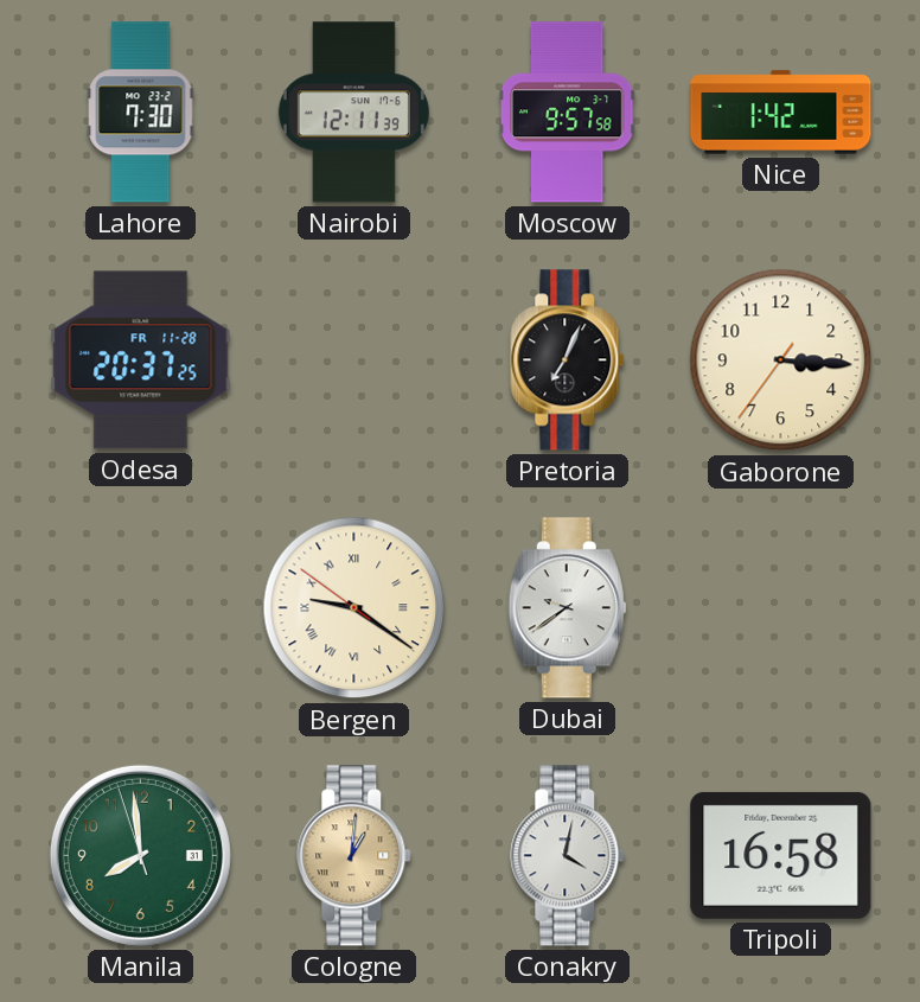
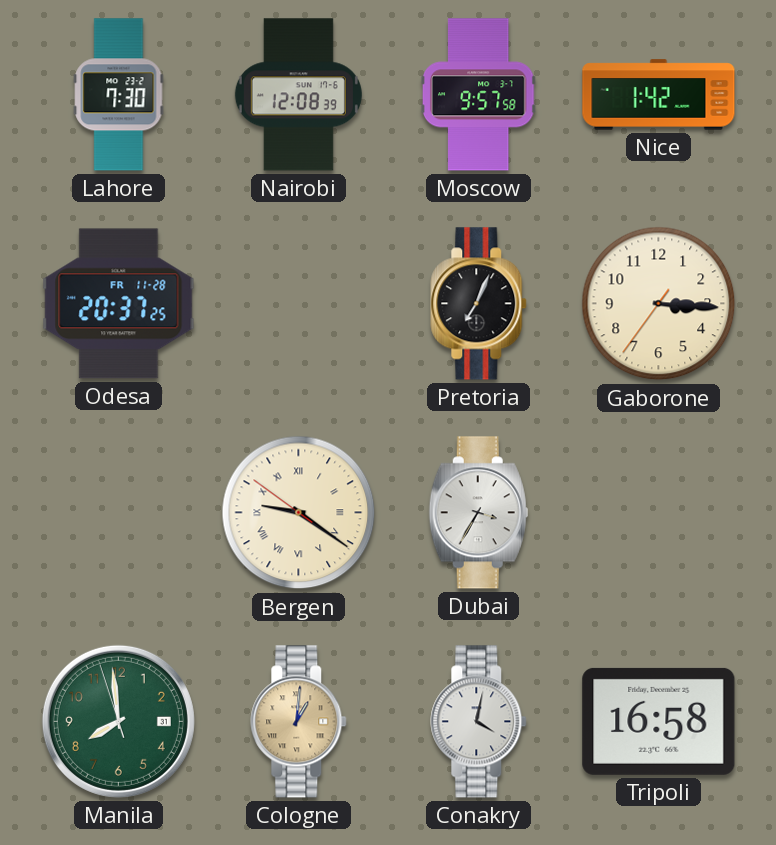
Nairobi: 12:11 -> 12:08 (298, 95)
Dubai: 9:39 -> 3:35 (478, 513)
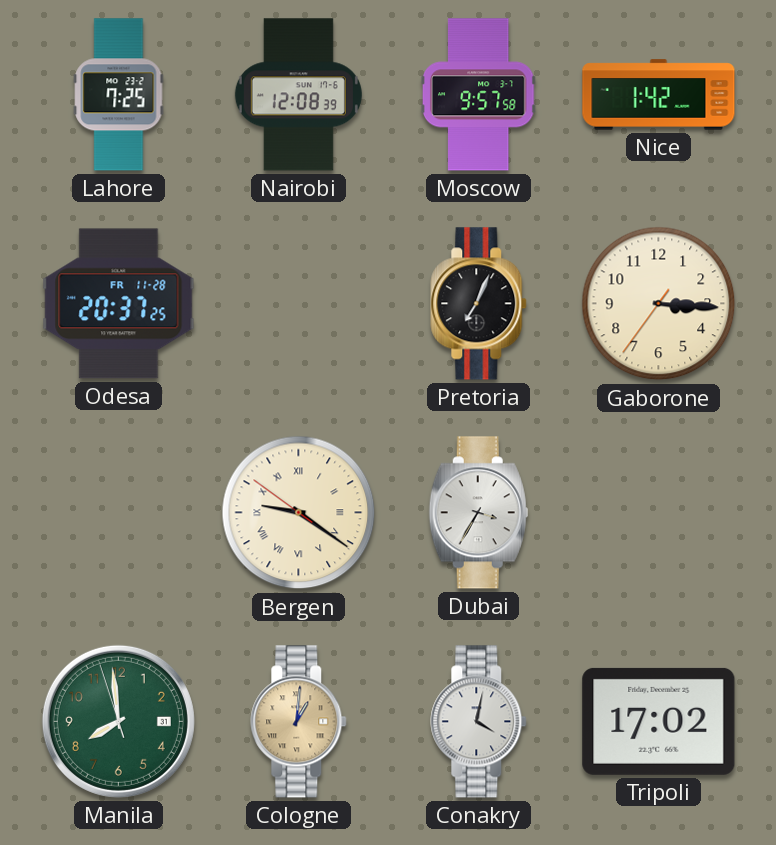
Lahore: 7:30 -> 7:25 (119, 95)
Tripoli: 16:58 -> 17:02 (659, 721)
